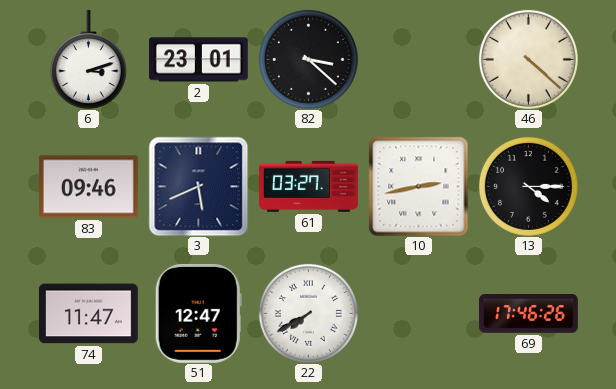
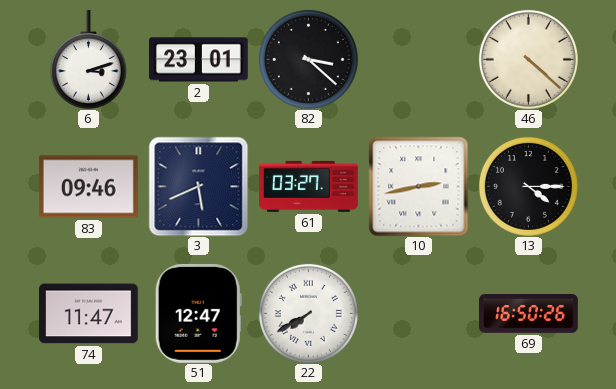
69: 17:46 -> 16:50 (529, 314)
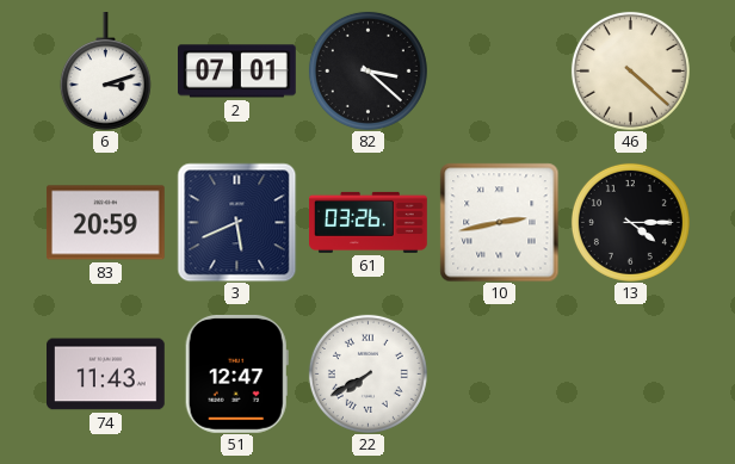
2: 23:01 -> 07:01 (237, 72)
83: 09:46 -> 20:59 (105, 223)
61: 03:27 -> 03:26 (369, 222)
74: 11:47 -> 11:43 (106, 375)
69: 16:50 -> none (529, 314)
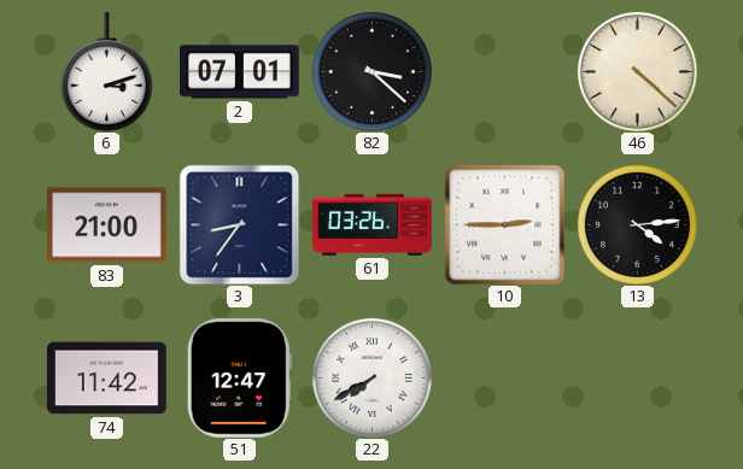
83: 20:59 -> 21:00 (106, 225)
3: 5:41 -> 8:36 (239, 224)
10: 2:43 -> 2:45 (504, 224)
13: 4:15 -> 4:14 (637, 224)
74: 11:43 -> 11:42 (107, 379)
